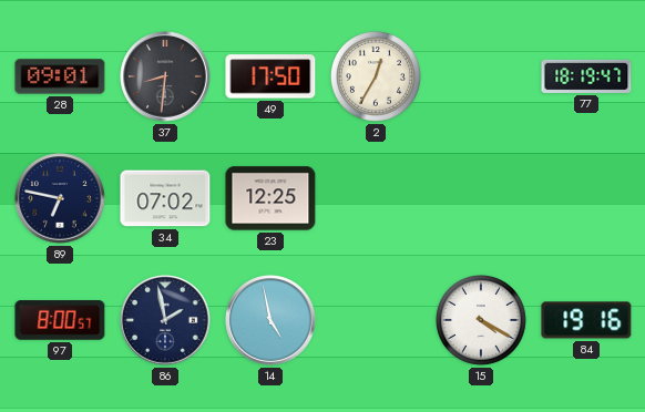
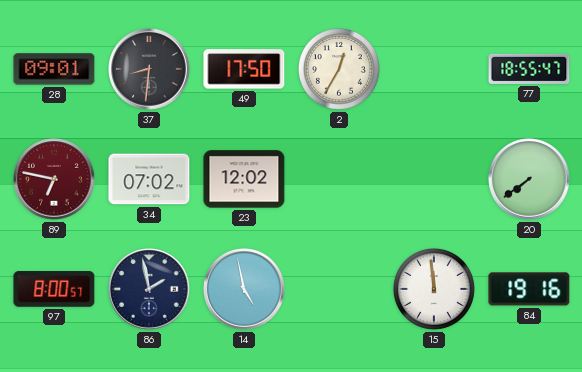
77: 18:19 -> 18:55 (529, 69)
89 dial: navy -> burgundy (54, 179)
23: 12:25 -> 12:02 (244, 179)
20: none -> 7:39 (529, 179)
15: 4:20 -> 11:59 (434, 289)
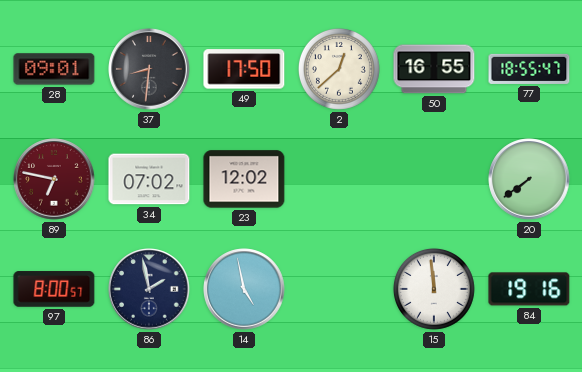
2: 12:35 -> 12:38 (339, 69)
50: none -> 16:55 (434, 69)
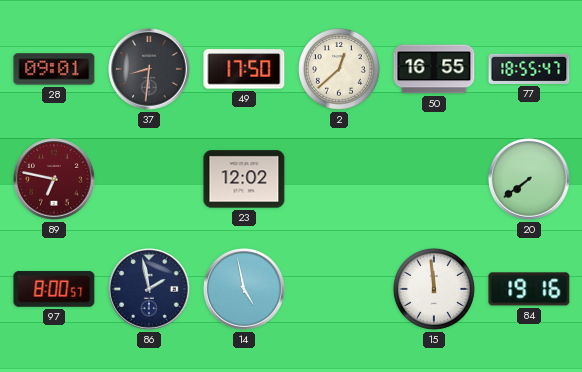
34: 07:02 -> none (149, 179)
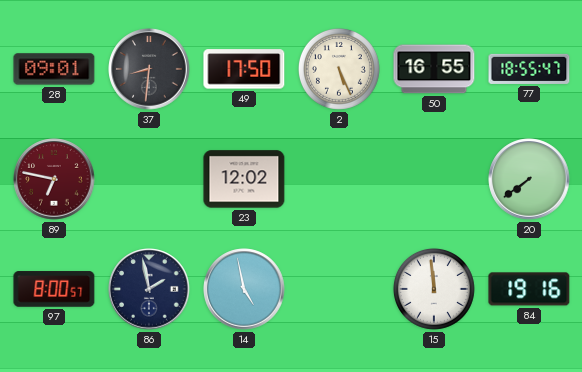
2: 12:38 -> 5:26 (339, 69)
